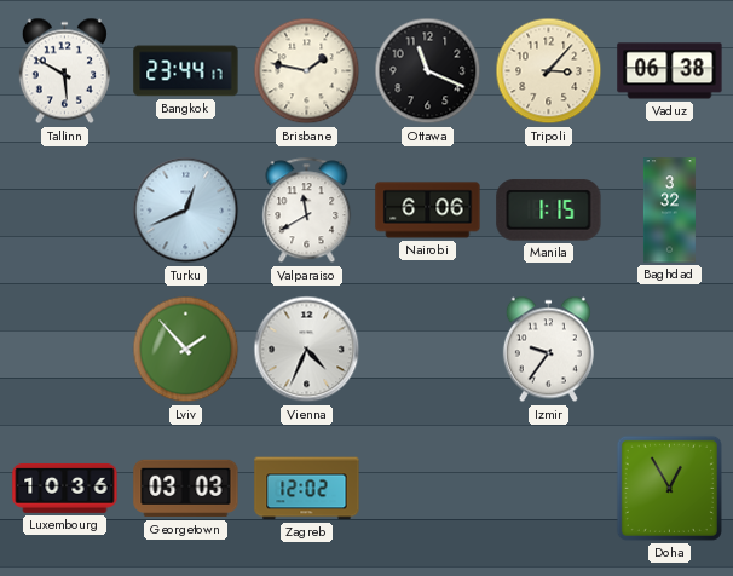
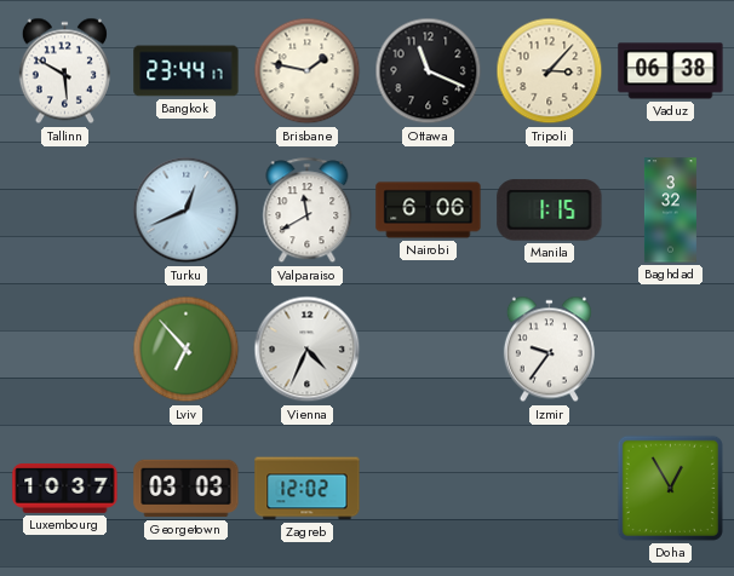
Lviv: 1:53 -> 6:53 (187, 350)
Luxembourg: 10:36 -> 10:37 (65, 488)
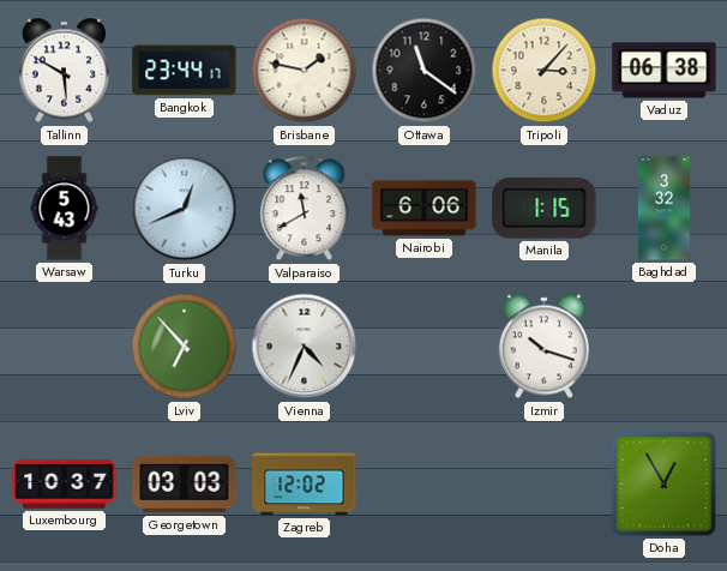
Ottawa: 11:19 -> 11:21 (425, 71)
Warsaw: none -> 5:43 (65, 209)
Izmir: 9:36 -> 10:18 (543, 347)
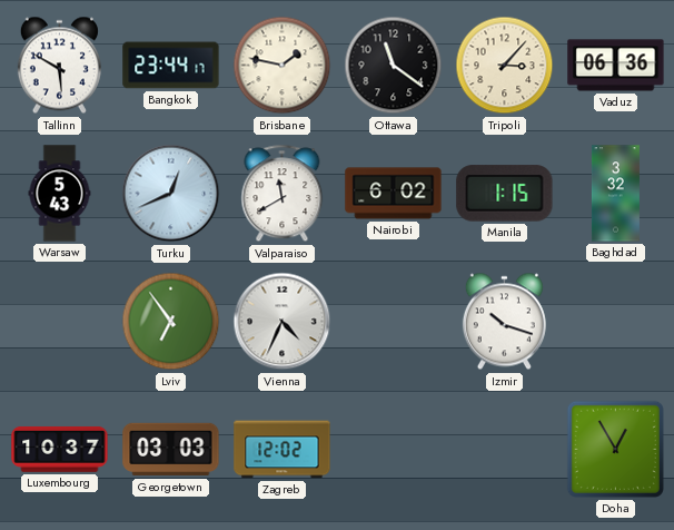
Vaduz: 06:38 -> 06:36 (616, 66)
Nairobi: 6:06 -> 6:02 (394, 194)
Lviv: 6:53 -> 6:54 (171, 322)
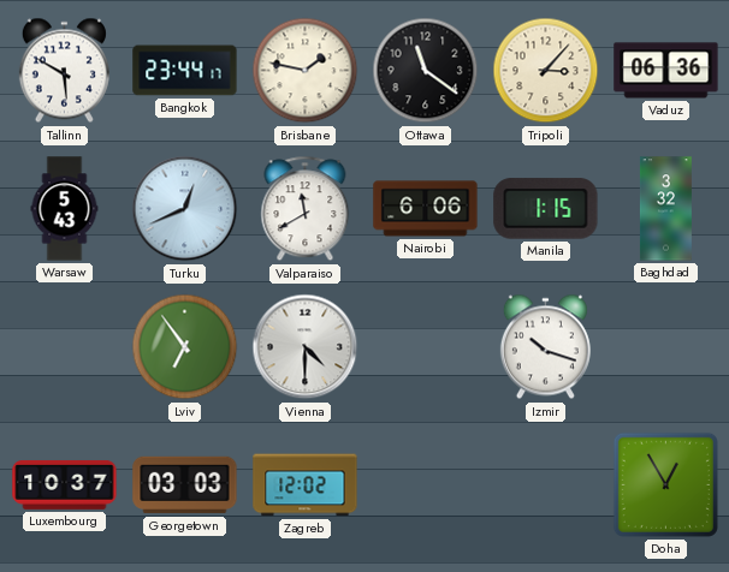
Nairobi: 6:02 -> 6:06 (426, 209)
Vienna: 4:34 -> 4:30 (306, 347)
